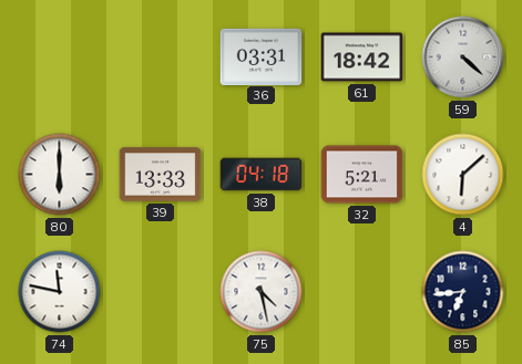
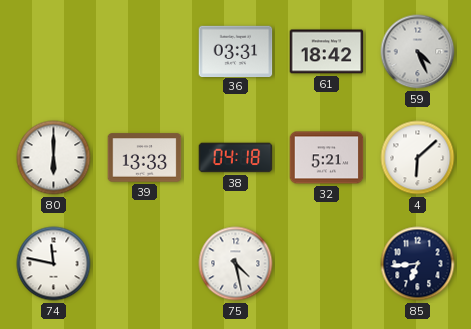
59: 4:22 -> 4:26 (418, 52)
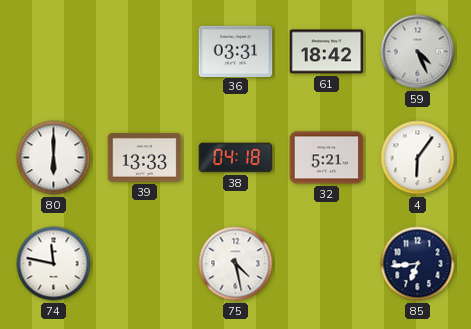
4: 6:08 -> 6:06 (418, 158)
